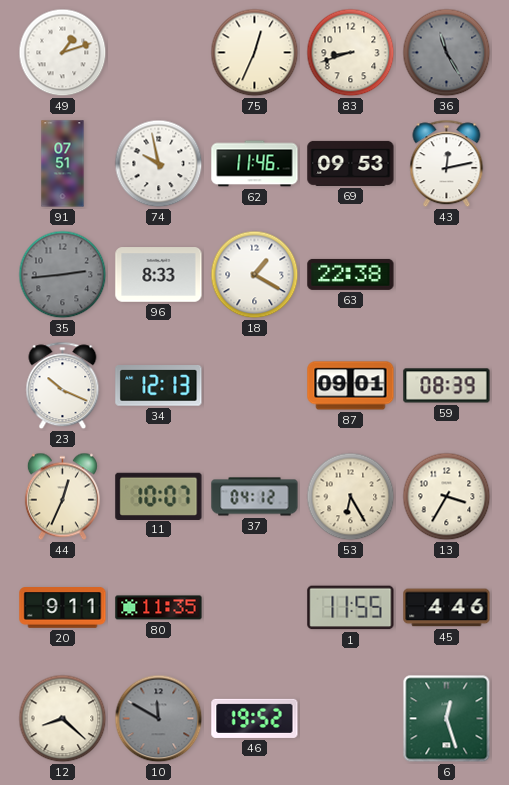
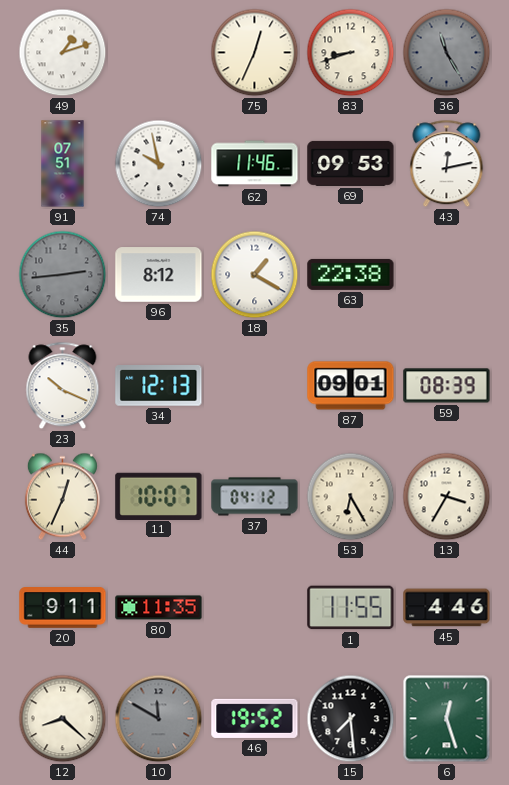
96: 8:33 -> 8:12 (159, 275)
15: none -> 7:29 (351, 719)
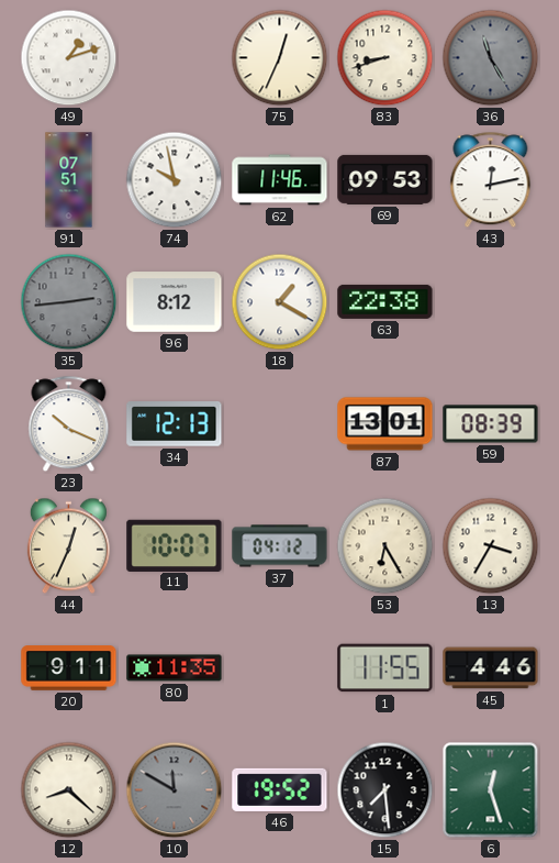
87: 09:01 -> 13:01 (385, 424)
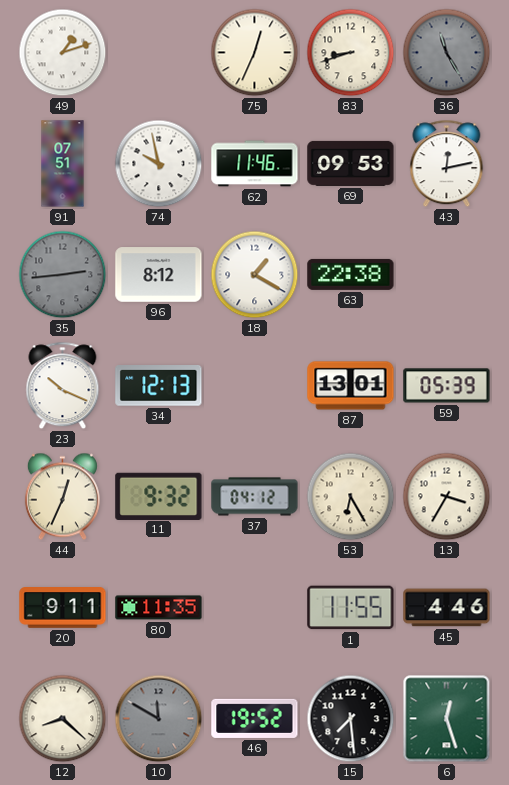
59: 08:39 -> 05:39 (447, 386)
11: 10:07 -> 9:32 (159, 496)
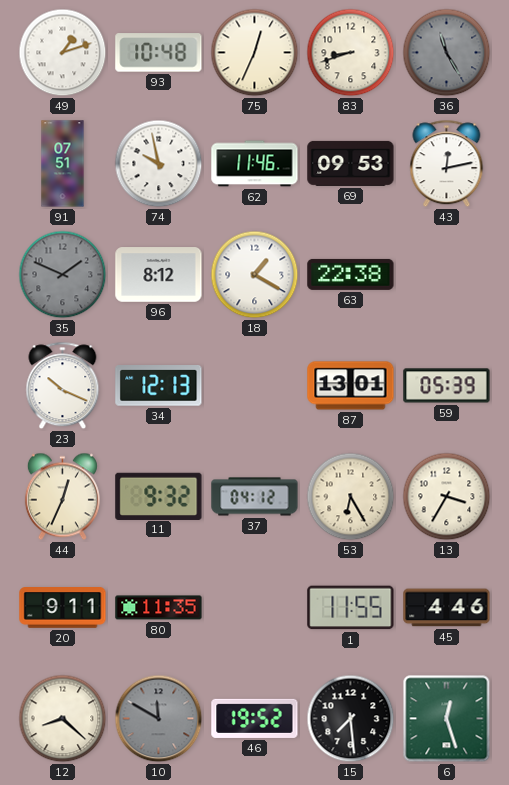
93: none -> 10:48 (159, 53)
35: 2:44 -> 1:49 (63, 275)
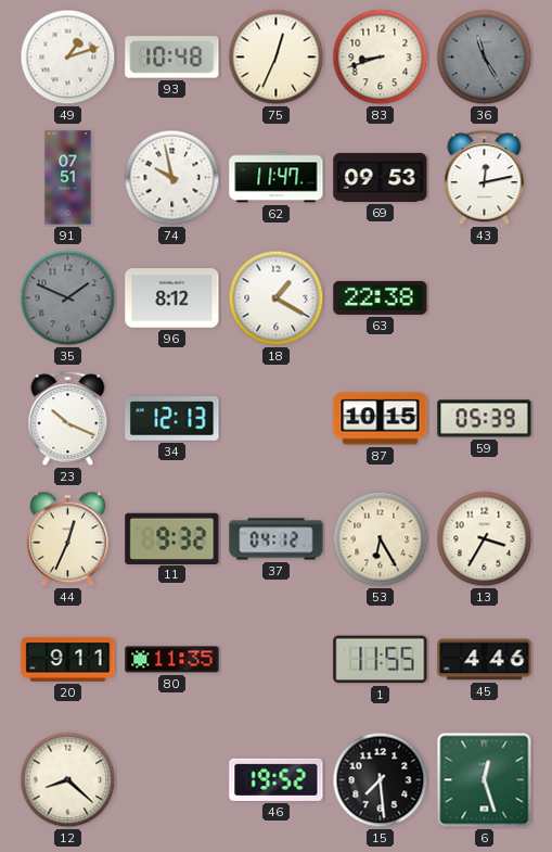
62: 11:46 -> 11:47 (277, 178)
87: 13:01 -> 10:15 (381, 419)
10: 11:50 -> none (159, 719)
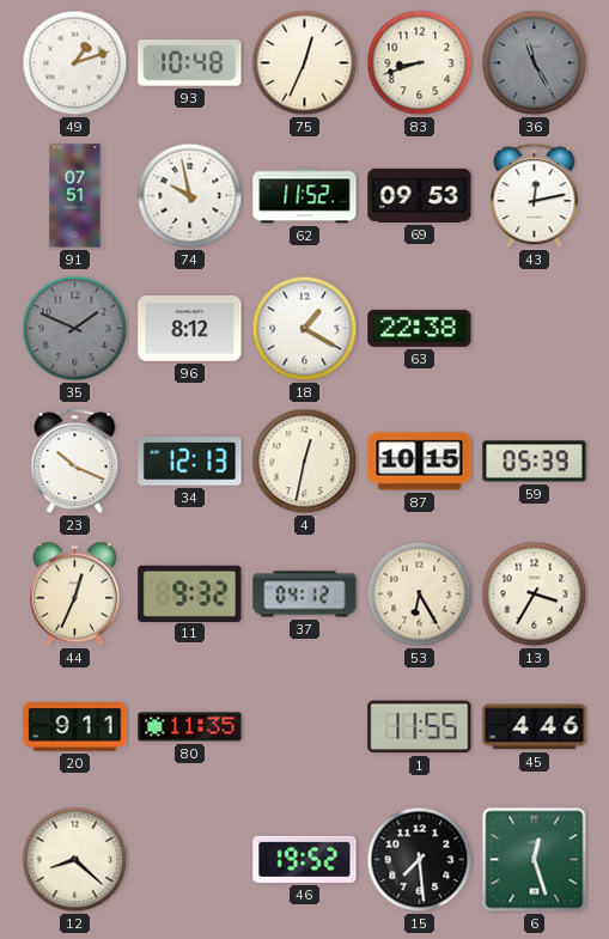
62: 11:47 -> 11:52 (305, 196)
4: none -> 12:32 (305, 462)
